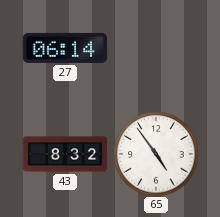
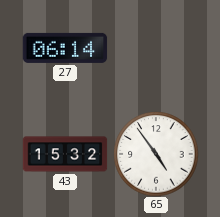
43: 8:32 -> 15:32 (65, 154)
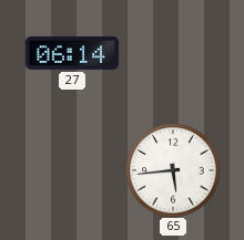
43: 15:32 -> none (65, 154)
65: 4:54 -> 5:44 (173, 170)
